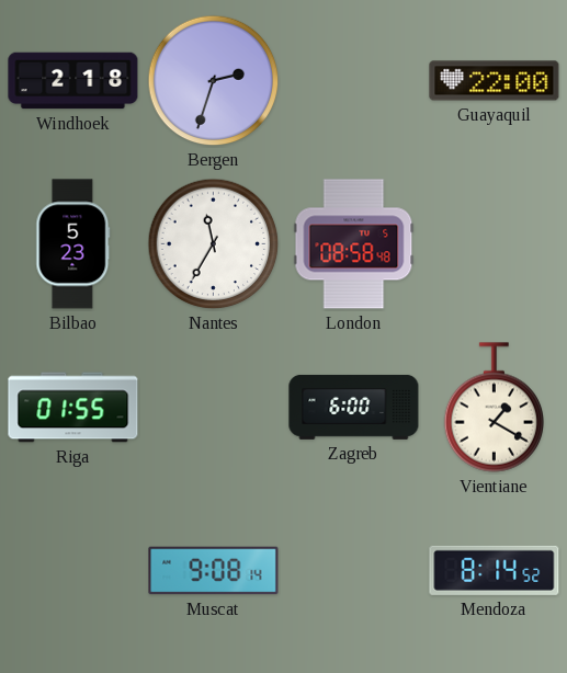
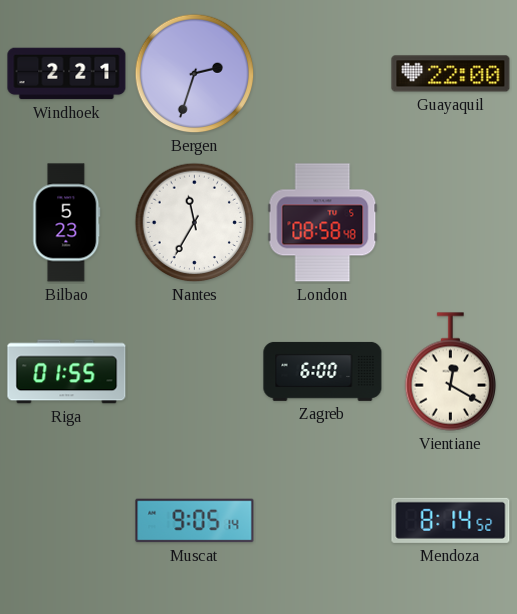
Windhoek: 2:18 -> 2:21 (67, 74)
Vientiane: 1:20 -> 12:20 (450, 372)
Muscat: 9:08 -> 9:05 (195, 521)
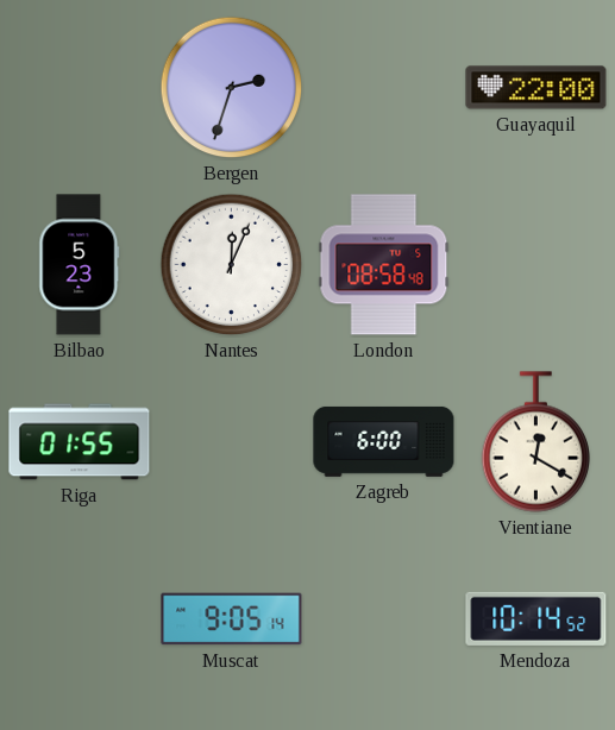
Windhoek: 2:21 -> none (67, 74)
Nantes: 11:35 -> 12:04 (232, 265)
Mendoza: 8:14 -> 10:14 (536, 618)
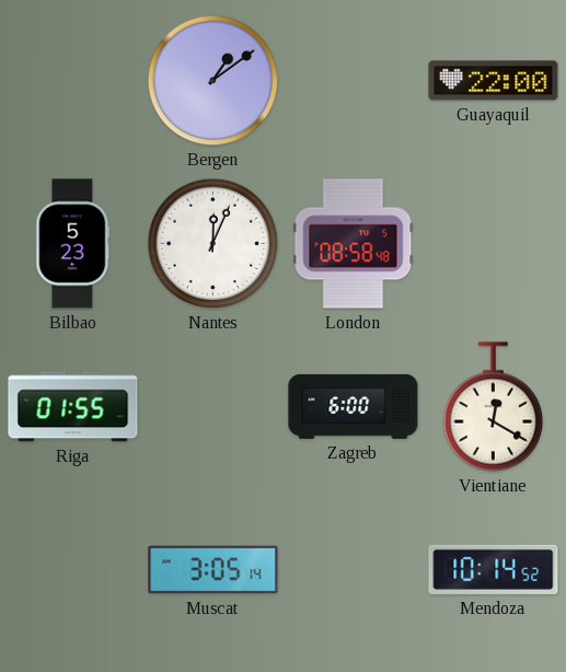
Bergen: 2:33 -> 1:09 (213, 81)
Muscat: 9:05 -> 3:05 (213, 570)
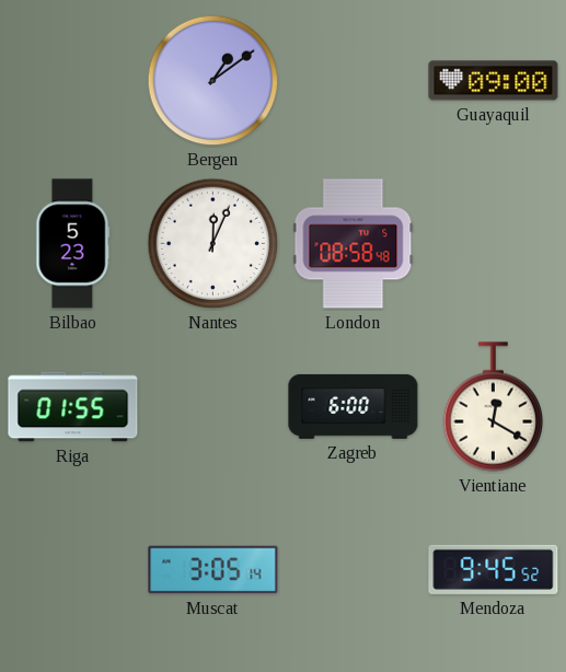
Guayaquil: 22:00 -> 09:00 (494, 81)
Mendoza: 10:14 -> 9:45 (494, 569)
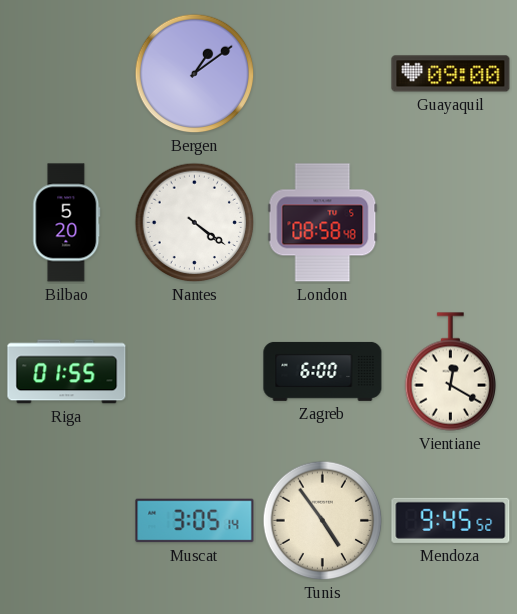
Bilbao: 5:23 -> 5:20 (67, 223)
Nantes: 12:04 -> 4:21 (195, 223)
Tunis: none -> 4:54 (323, 521)
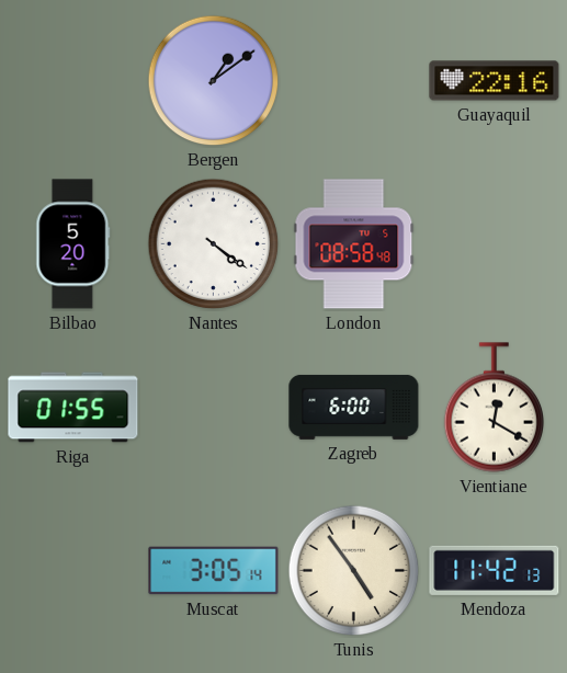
Guayaquil: 09:00 -> 22:16 (495, 81)
Mendoza: 9:45 -> 11:42 (495, 570)
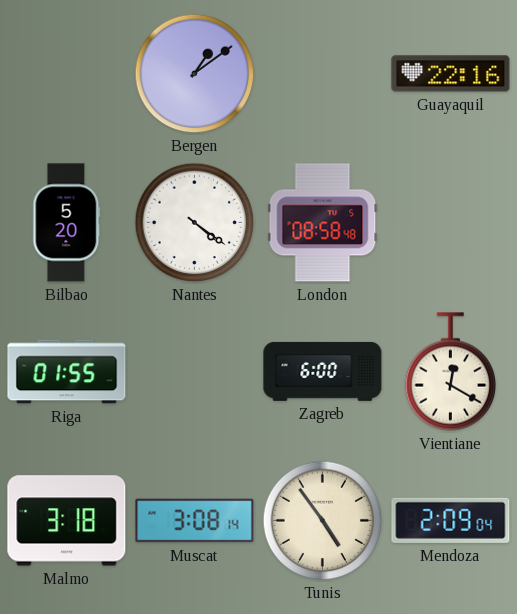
Malmo: none -> 3:18 (67, 521)
Muscat: 3:05 -> 3:08 (195, 521)
Mendoza: 11:42 -> 2:09 (451, 520)
